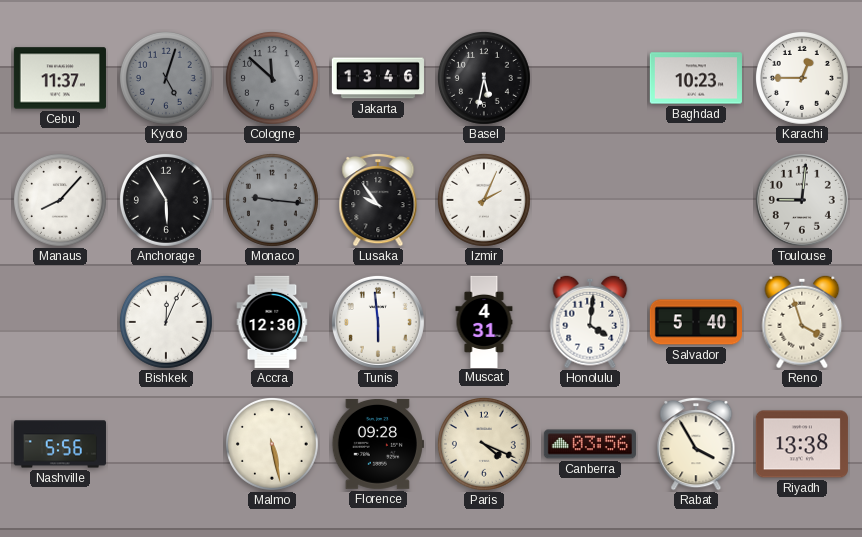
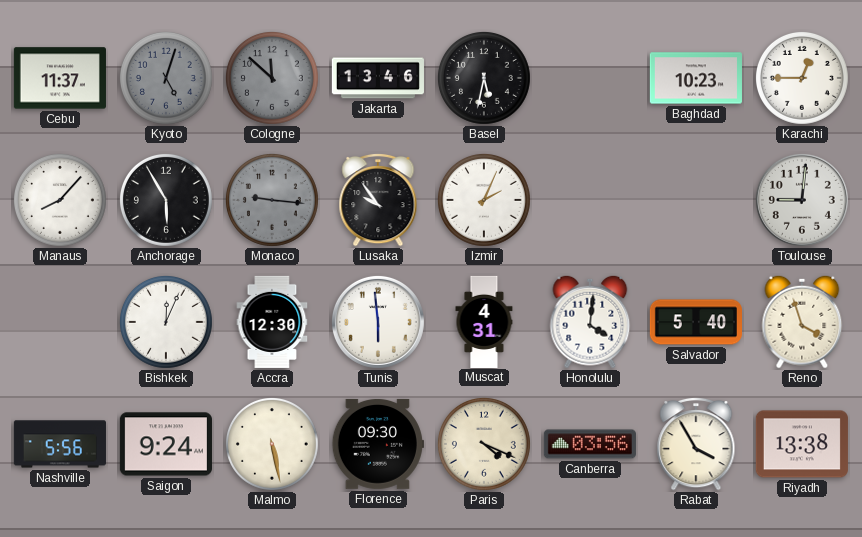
Saigon: none -> 9:24 (166, 444)
Florence: 09:28 -> 09:30 (378, 444)
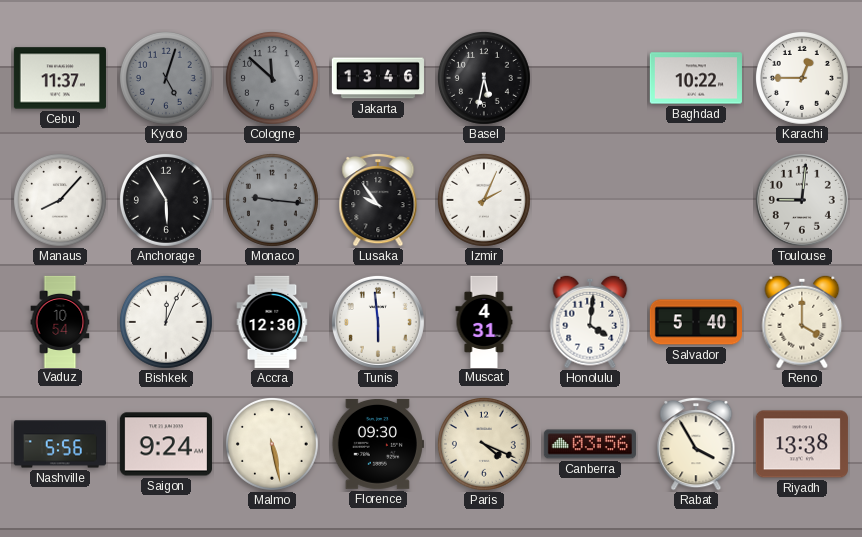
Baghdad: 10:23 -> 10:22 (696, 78)
Vaduz: none -> 10:54 (60, 321)
Reno: 3:57 -> 4:00 (802, 322)
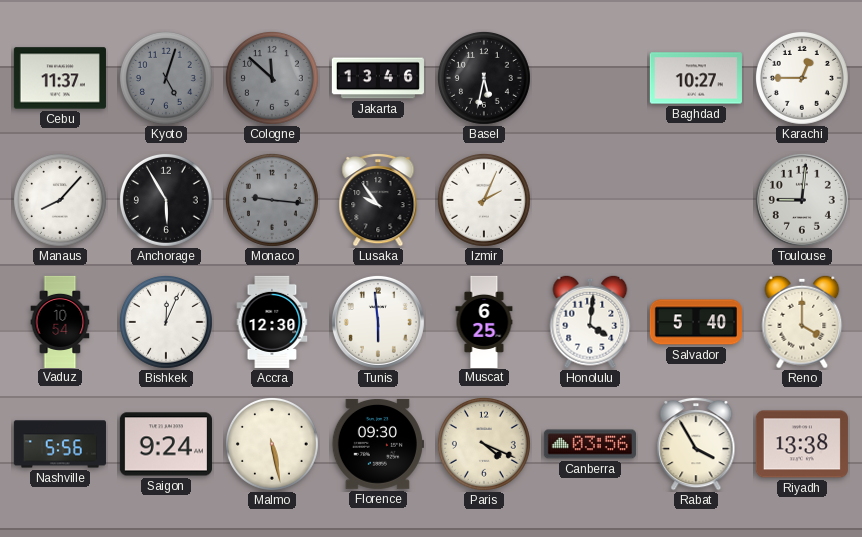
Baghdad: 10:22 -> 10:27 (696, 78)
Muscat: 4:31 -> 6:25 (484, 321)
